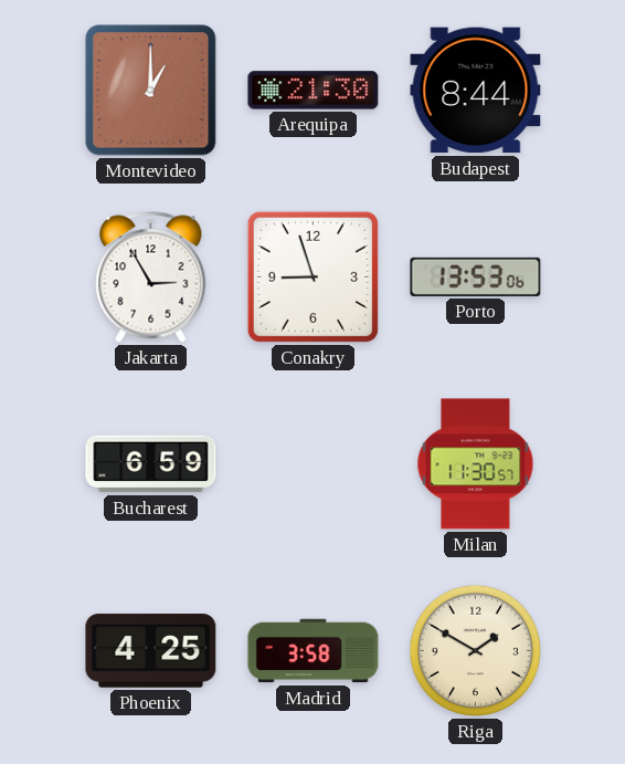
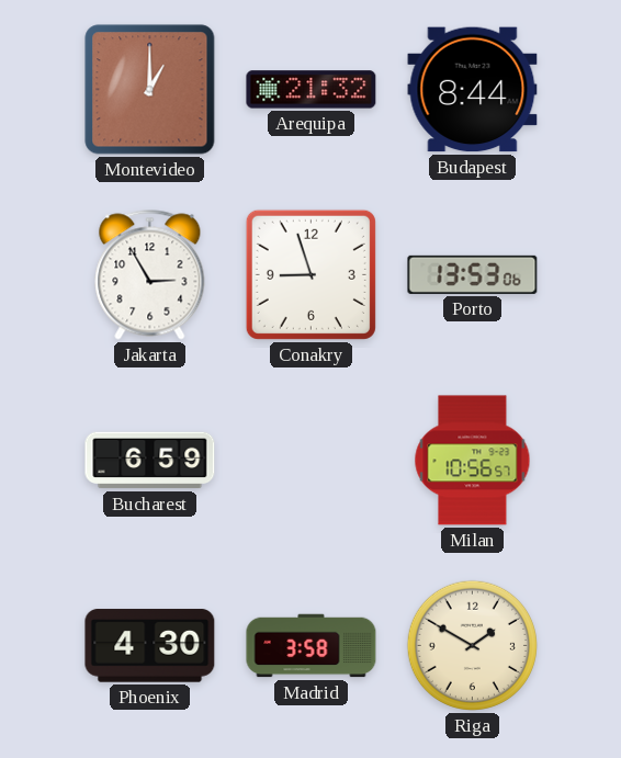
Arequipa: 21:30 -> 21:32 (312, 90)
Milan: 11:30 -> 10:56 (473, 461)
Phoenix: 4:25 -> 4:30 (150, 646)
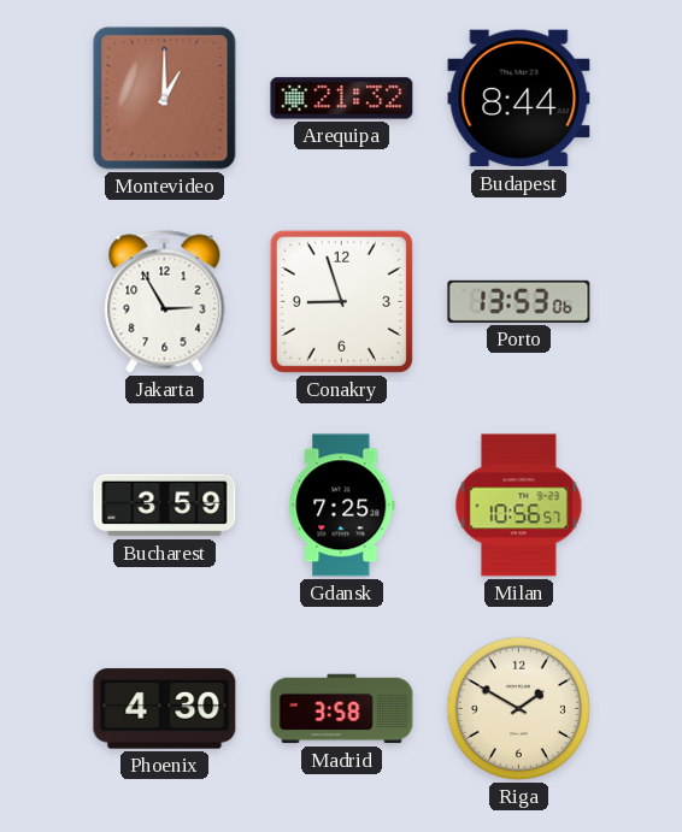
Bucharest: 6:59 -> 3:59 (165, 506)
Gdansk: none -> 7:25 (342, 506)
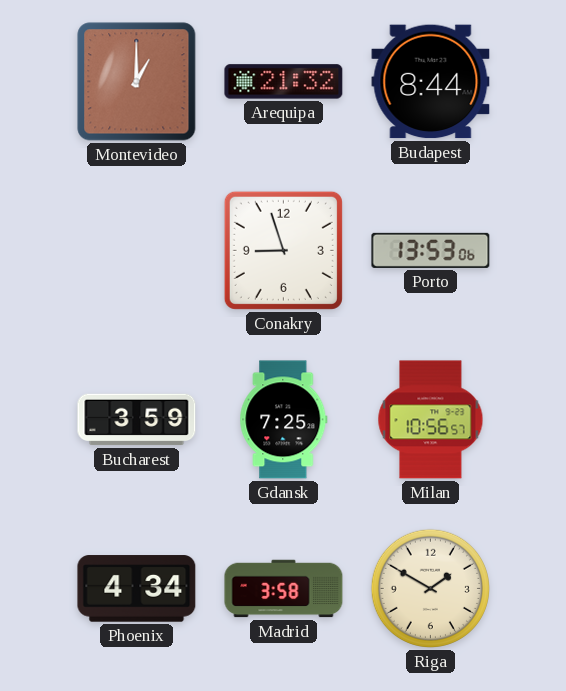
Jakarta: 2:55 -> none (165, 302)
Phoenix: 4:30 -> 4:34 (137, 589)
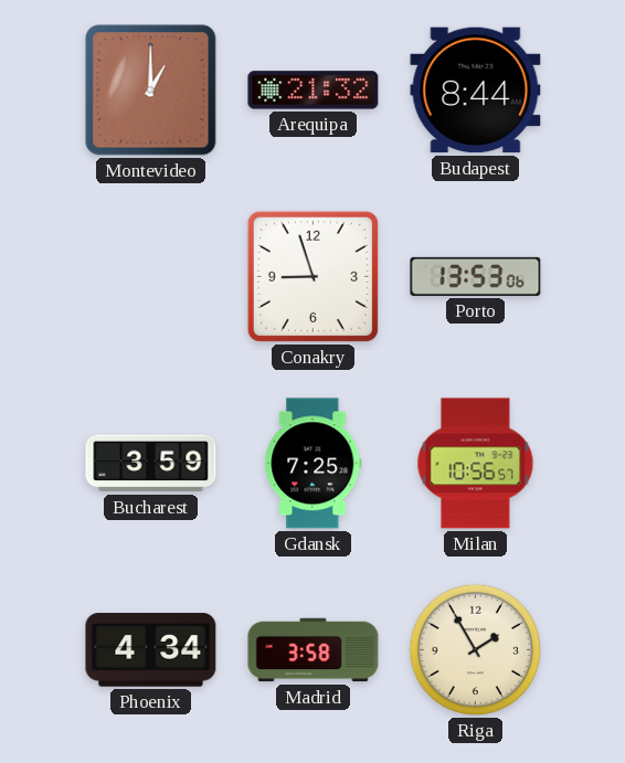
Riga: 1:50 -> 1:55 (475, 649)
